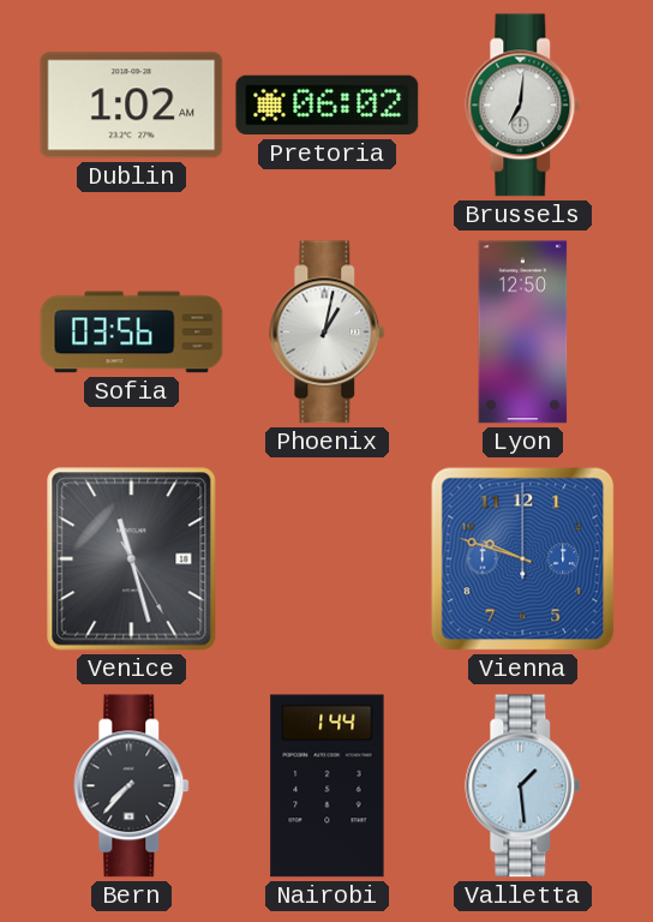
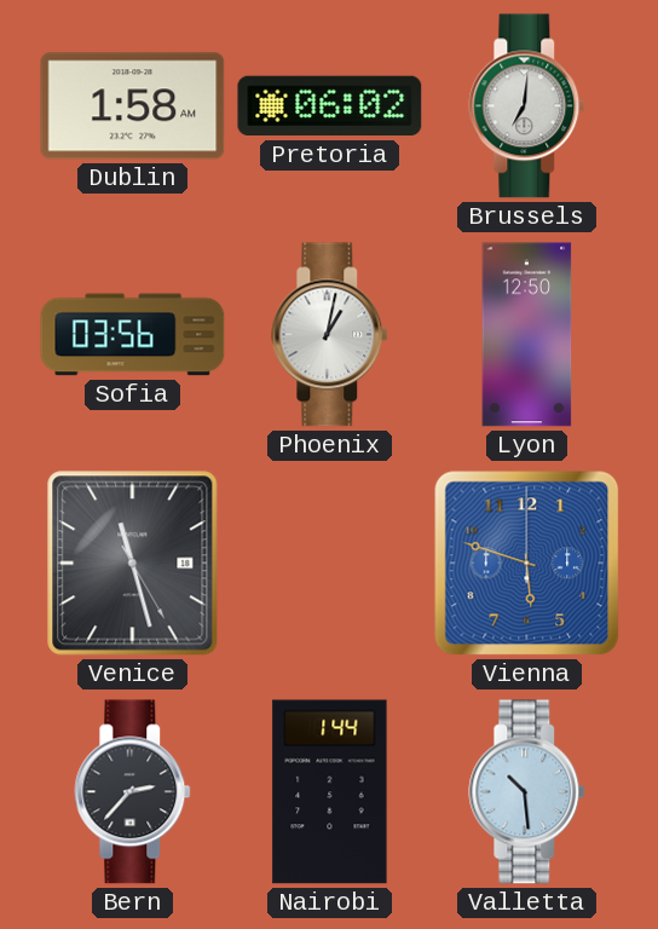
Dublin: 1:02 -> 1:58 (133, 106)
Vienna: 9:48 -> 5:48 (527, 564)
Bern: 7:37 -> 2:37 (133, 792)
Valletta: 1:29 -> 10:29 (527, 792)
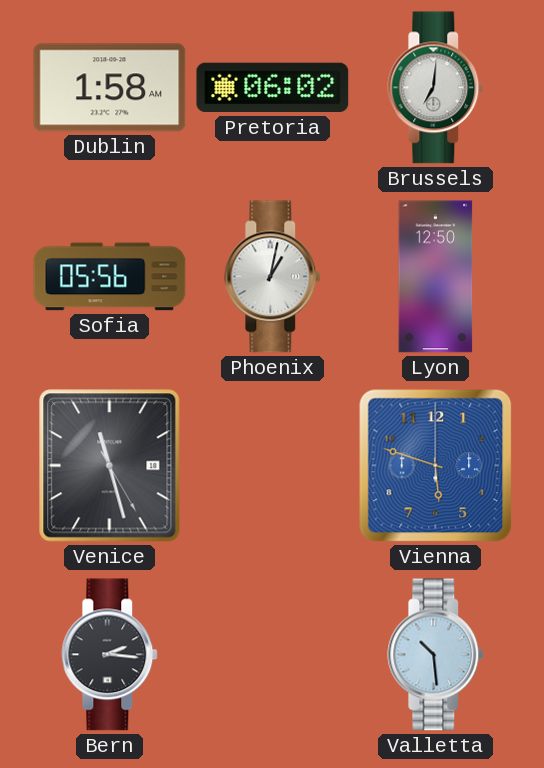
Sofia: 03:56 -> 05:56 (110, 277)
Bern: 2:37 -> 2:16 (110, 655)
Nairobi: 1:44 -> none (330, 792)
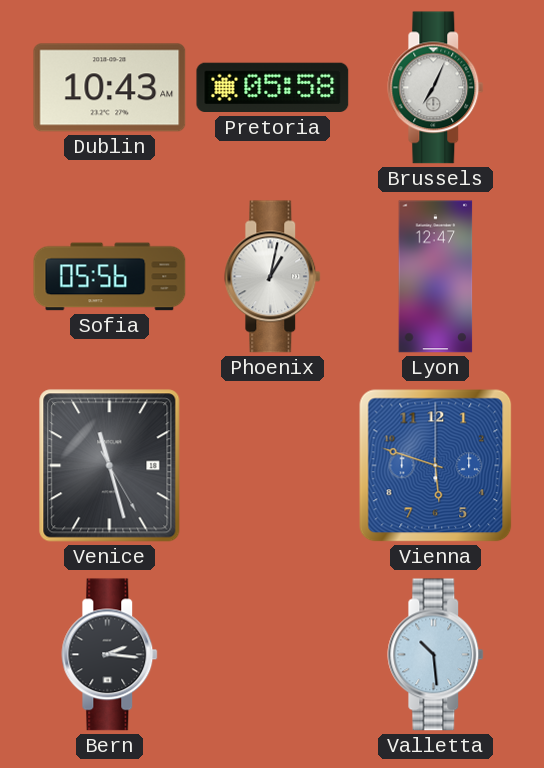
Dublin: 1:58 -> 10:43 (110, 88)
Pretoria: 06:02 -> 05:58 (273, 88)
Brussels: 7:01 -> 7:04 (436, 88)
Lyon: 12:50 -> 12:47 (436, 277)
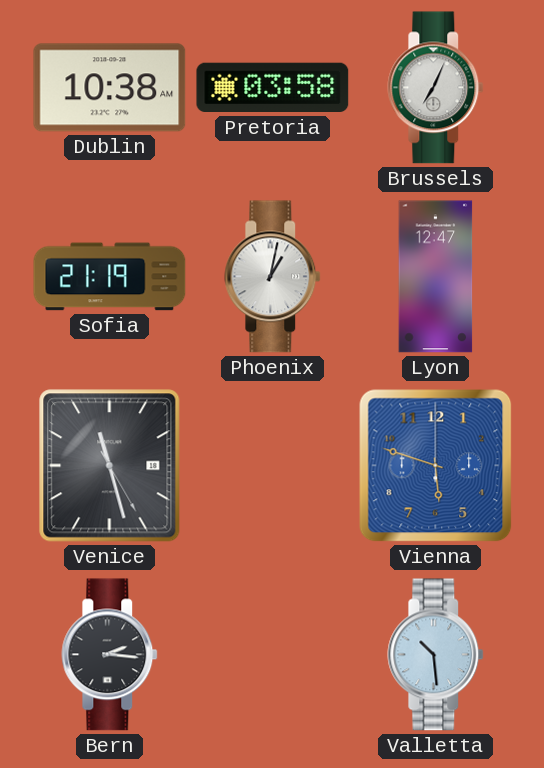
Dublin: 10:43 -> 10:38 (110, 88)
Pretoria: 05:58 -> 03:58 (273, 88)
Sofia: 05:56 -> 21:19 (110, 277)
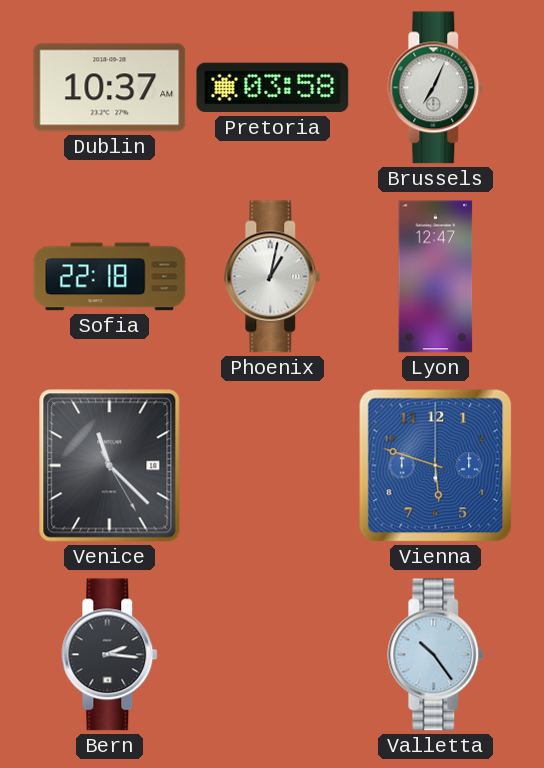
Dublin: 10:38 -> 10:37 (110, 88)
Sofia: 21:19 -> 22:18 (110, 277)
Venice: 11:27 -> 11:22 (110, 466)
Valletta: 10:29 -> 10:24 (436, 655)
